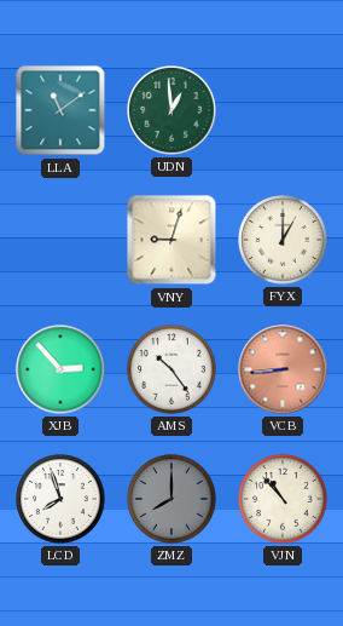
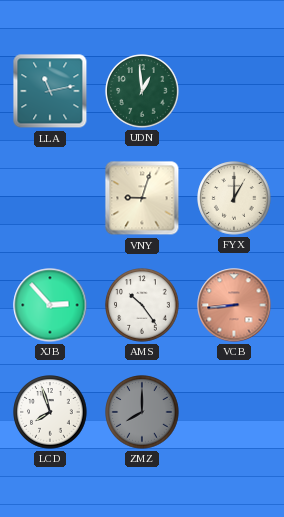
LLA: 11:09 -> 11:13 (50, 91)
VJN: 10:53 -> none (283, 499)
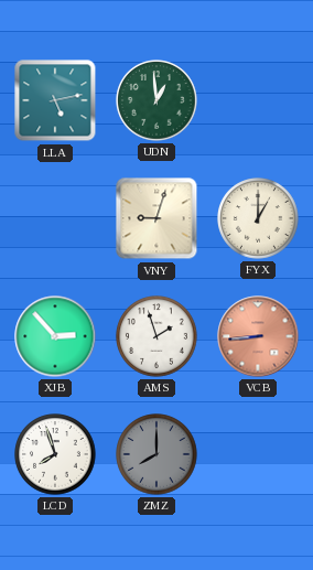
LLA: 11:13 -> 5:13 (55, 100)
AMS: 10:24 -> 1:57 (156, 336)
